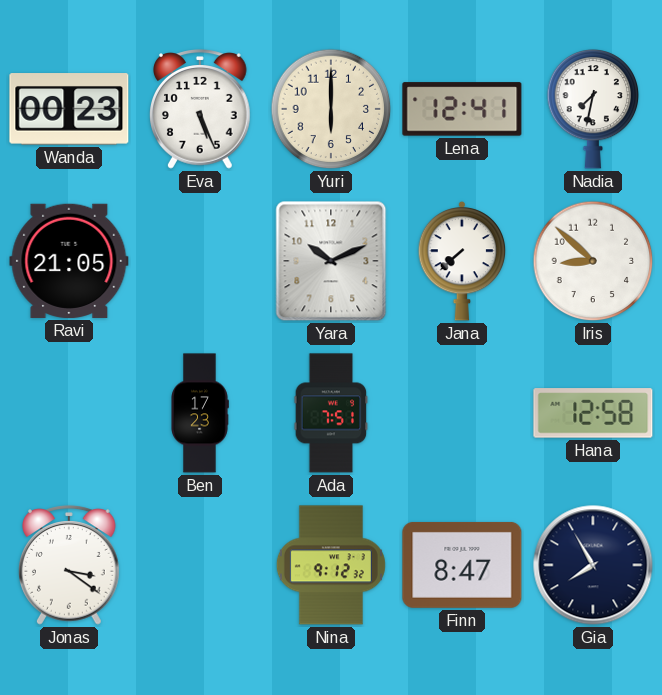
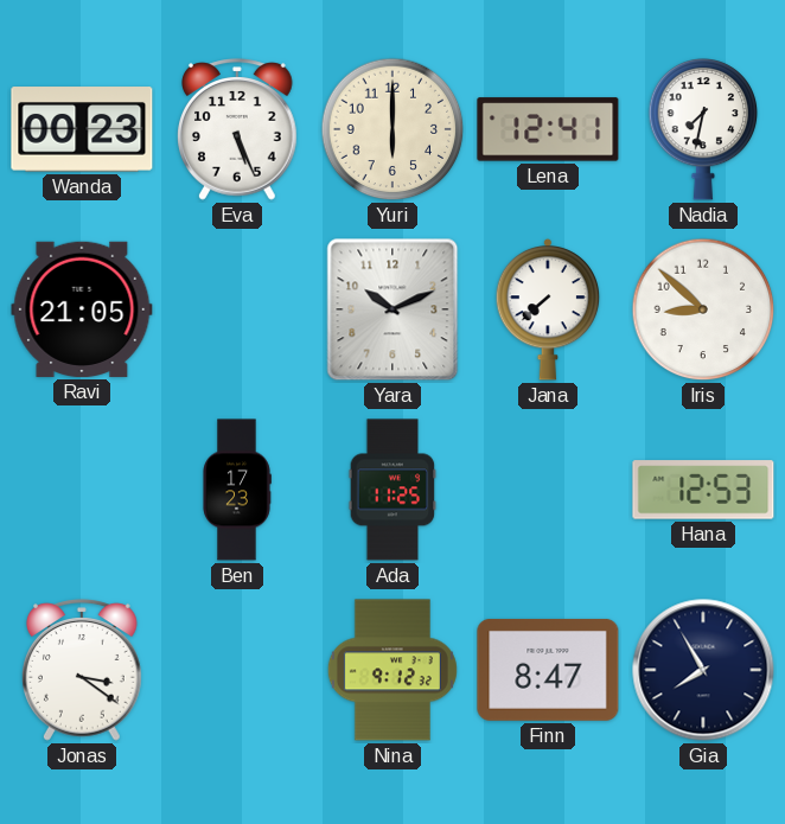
Ada: 7:51 -> 11:25 (392, 490)
Hana: 12:58 -> 12:53 (703, 490)
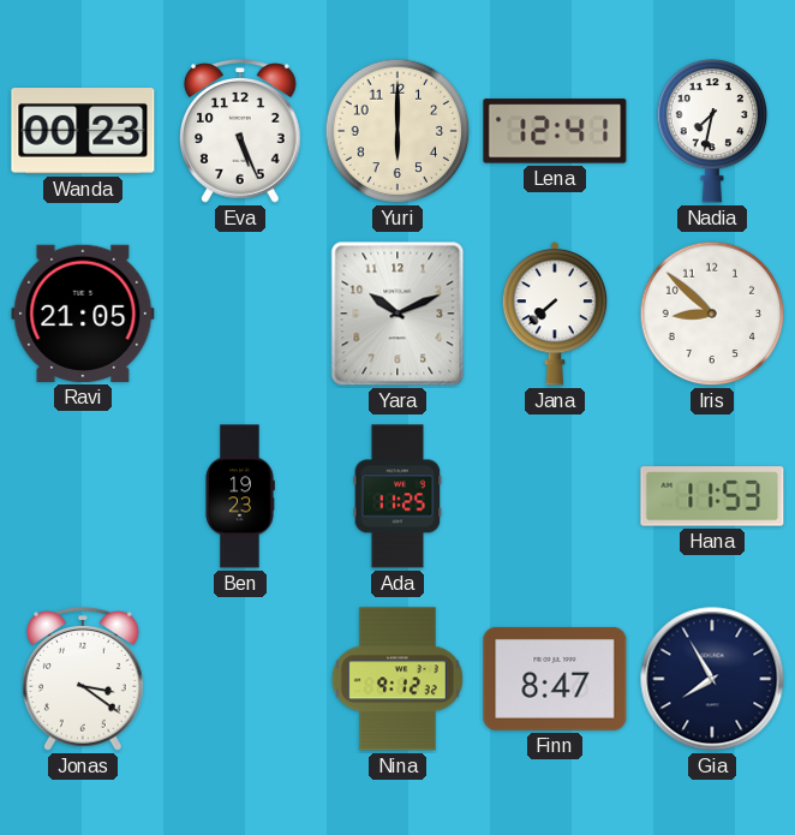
Ben: 17:23 -> 19:23 (240, 496)
Hana: 12:53 -> 11:53 (712, 496)
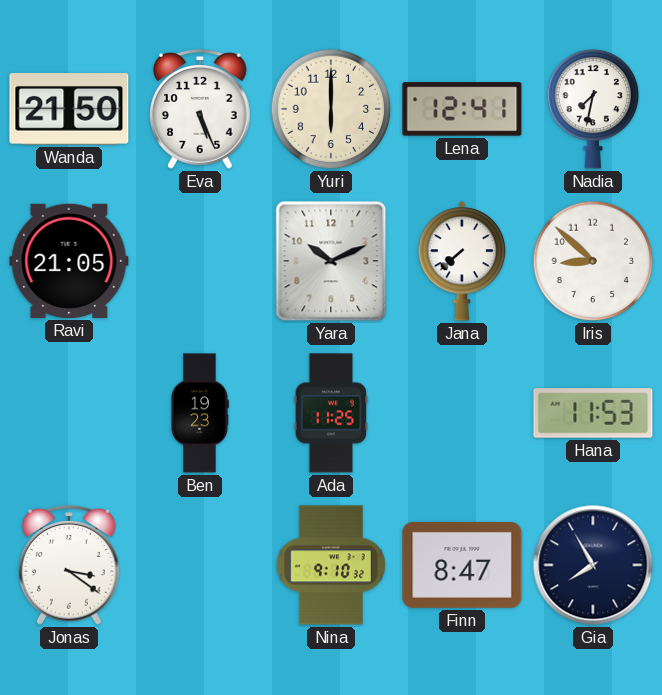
Wanda: 00:23 -> 21:50 (69, 109)
Nina: 9:12 -> 9:10 (331, 565)
